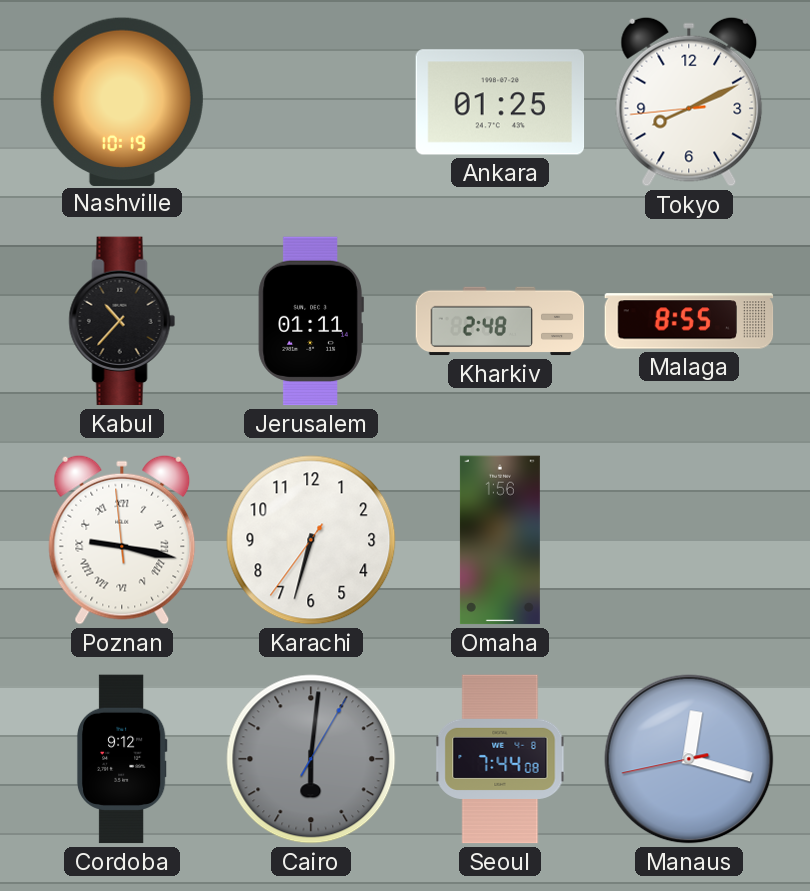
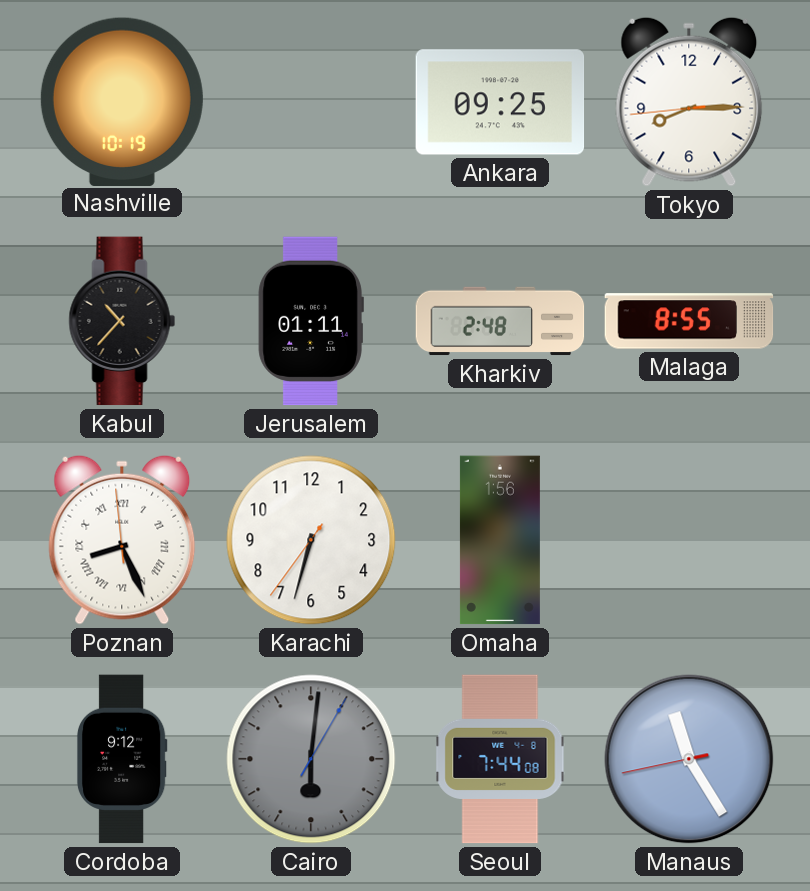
Ankara: 01:25 -> 09:25 (500, 102)
Tokyo: 8:10 -> 8:14 (689, 102)
Poznan: 9:16 -> 8:25 (122, 540)
Manaus: 12:17 -> 11:24 (689, 759)
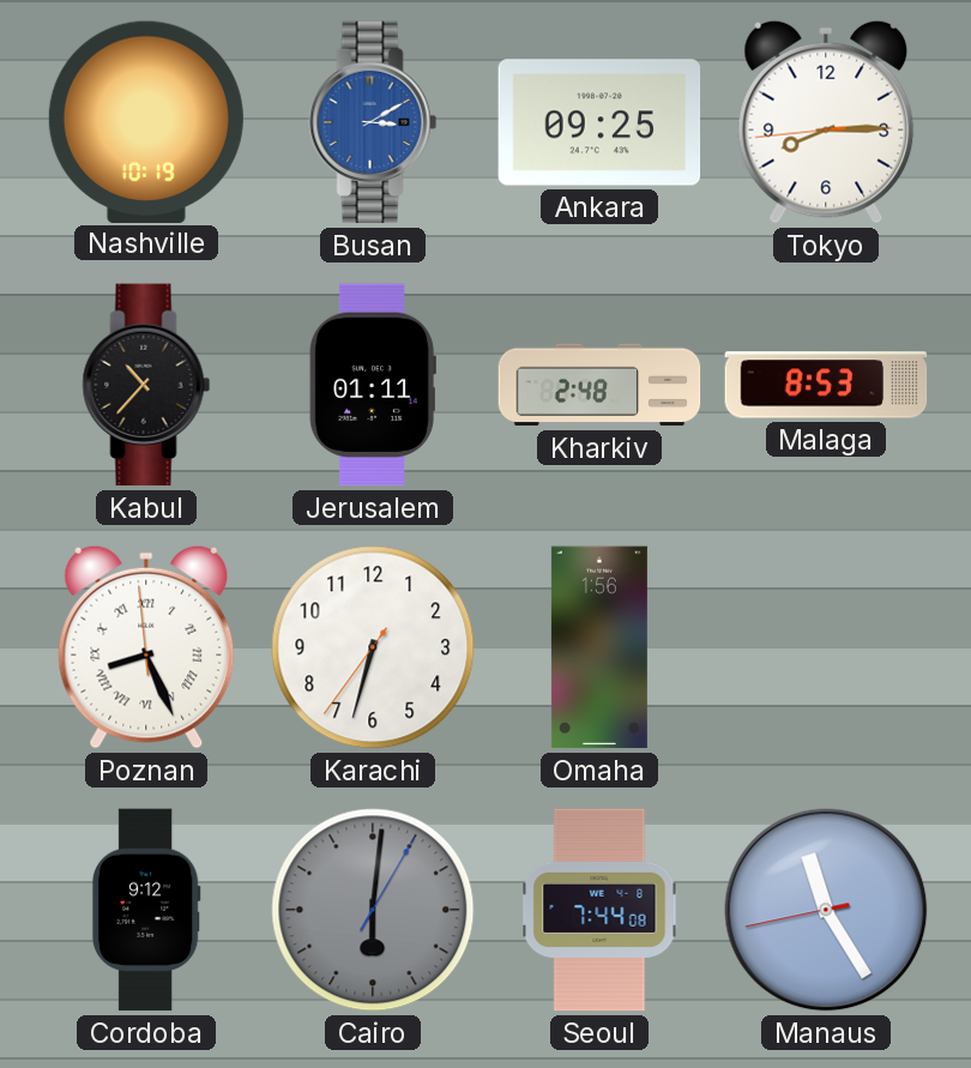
Busan: none -> 3:10 (373, 122)
Malaga: 8:55 -> 8:53 (826, 385)
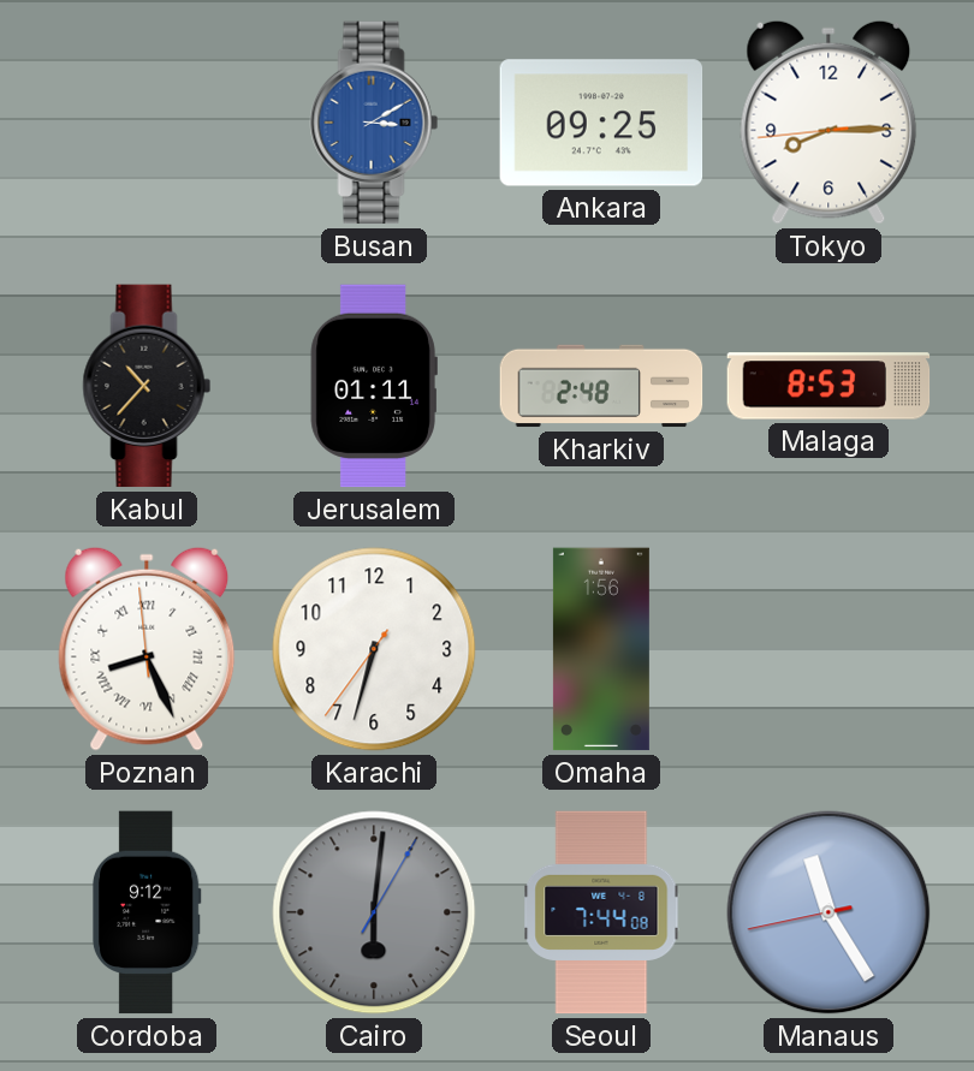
Nashville: 10:19 -> none (146, 121)
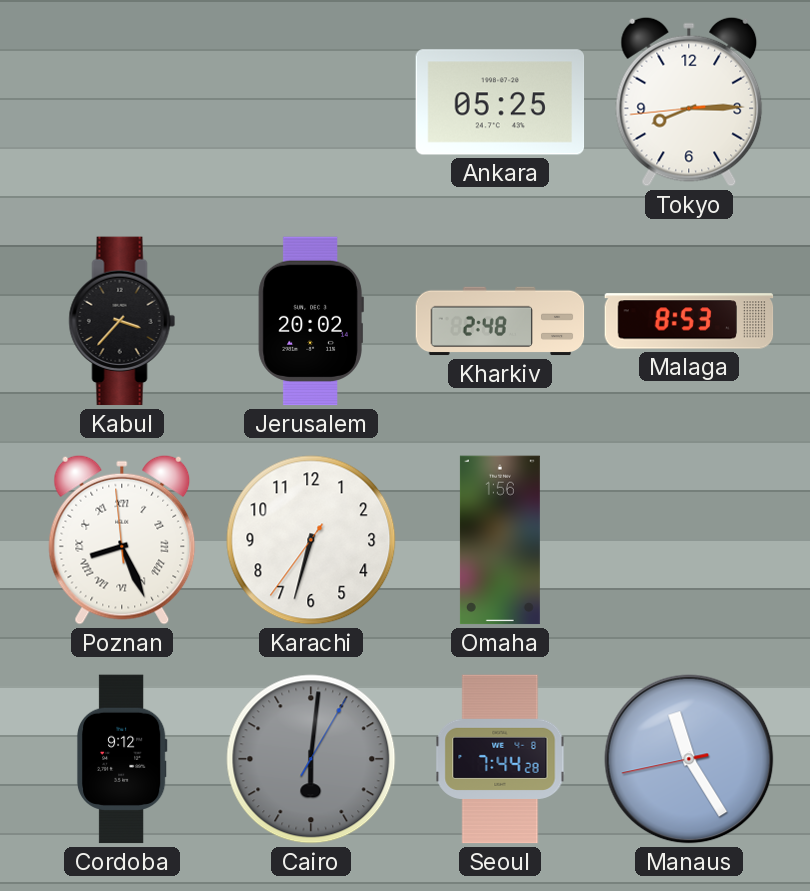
Busan: 3:10 -> none (374, 123)
Ankara: 09:25 -> 05:25 (500, 102)
Kabul: 10:37 -> 3:37 (122, 321)
Jerusalem: 01:11 -> 20:02 (311, 321)
Seoul: 7:44:08 -> 7:44:28 (500, 759)
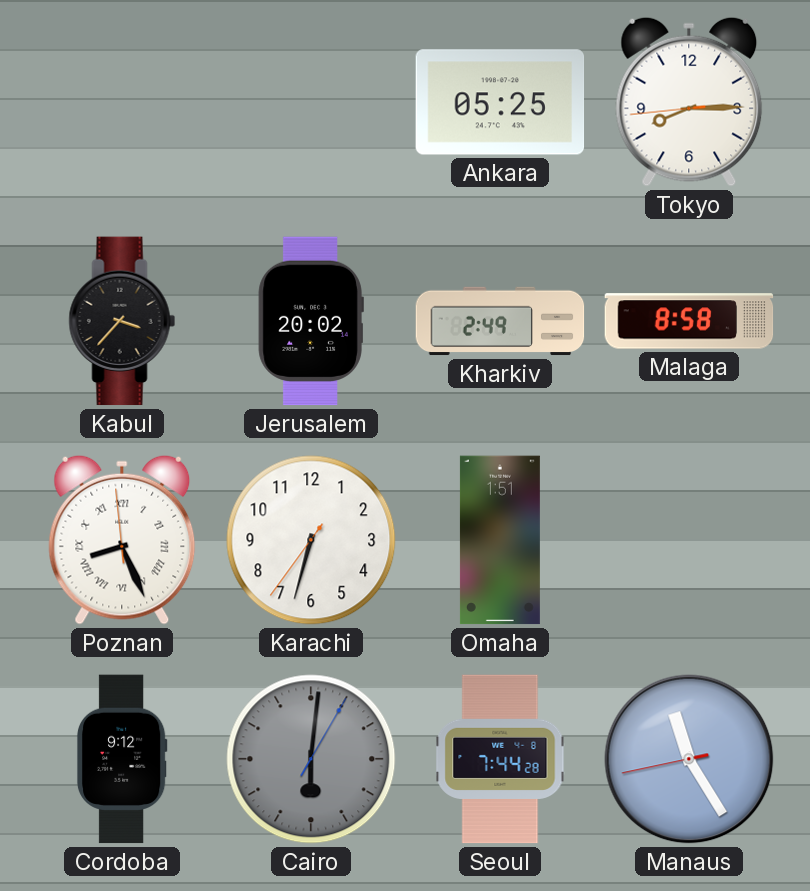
Kharkiv: 2:48 -> 2:49 (500, 321)
Malaga: 8:53 -> 8:58 (689, 321)
Omaha: 1:56 -> 1:51 (500, 540)
